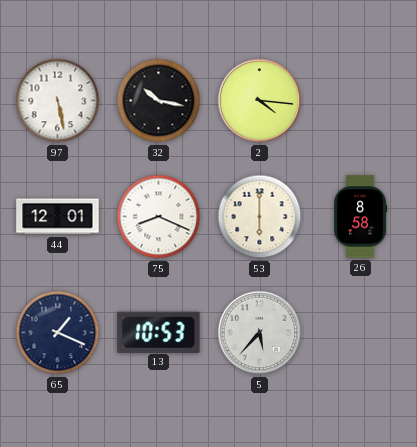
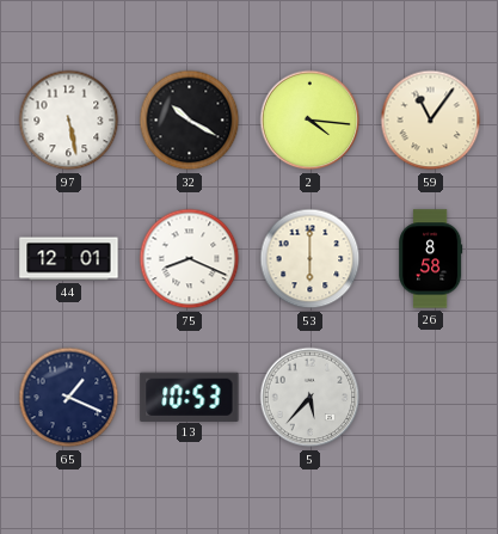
32: 10:17 -> 10:20 (190, 121)
59: none -> 11:06 (431, 121)
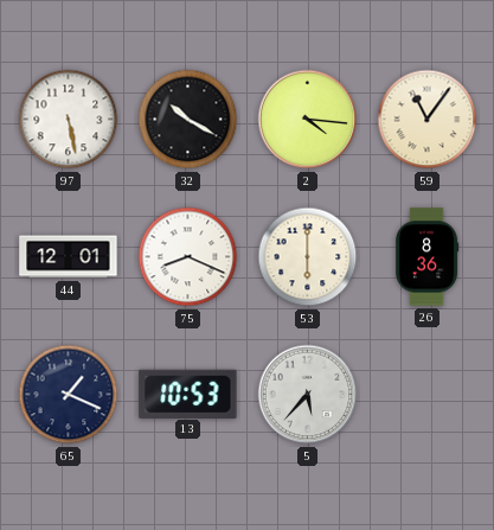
26: 8:58 -> 8:36 (428, 257)
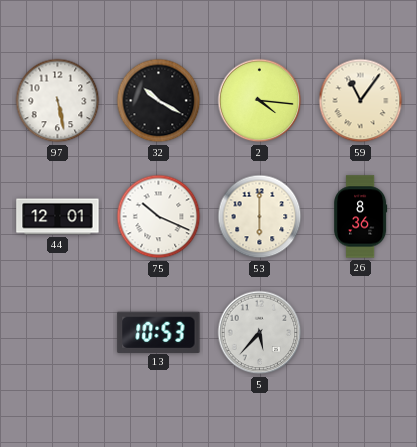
75: 8:19 -> 10:19 (159, 217)
65: 1:19 -> none (69, 395)
